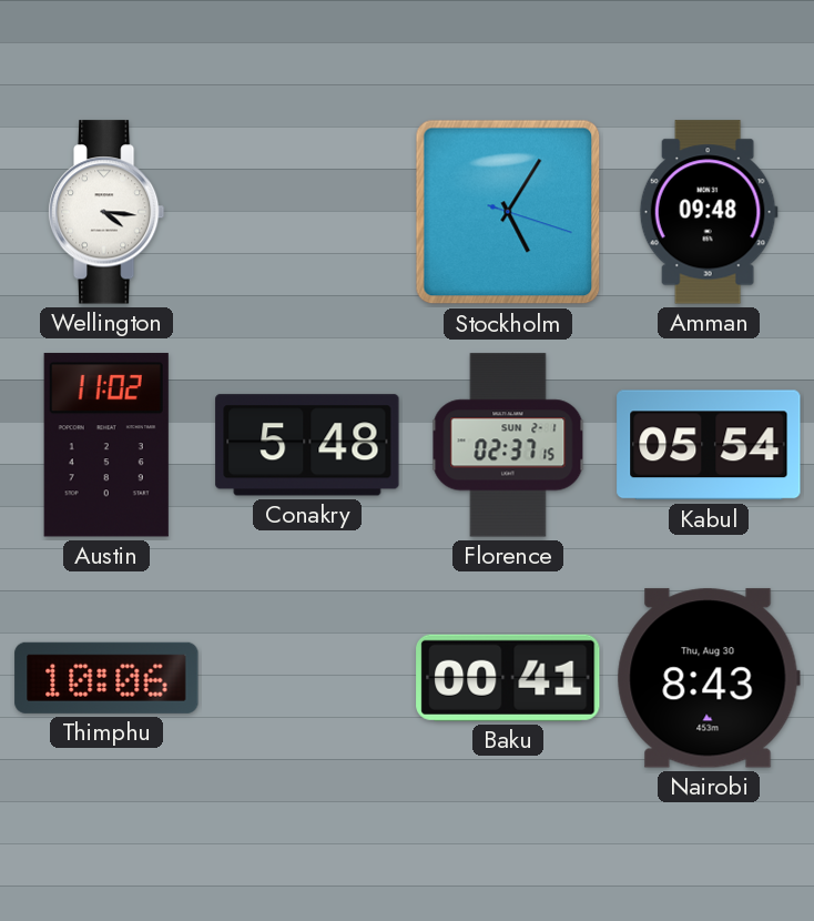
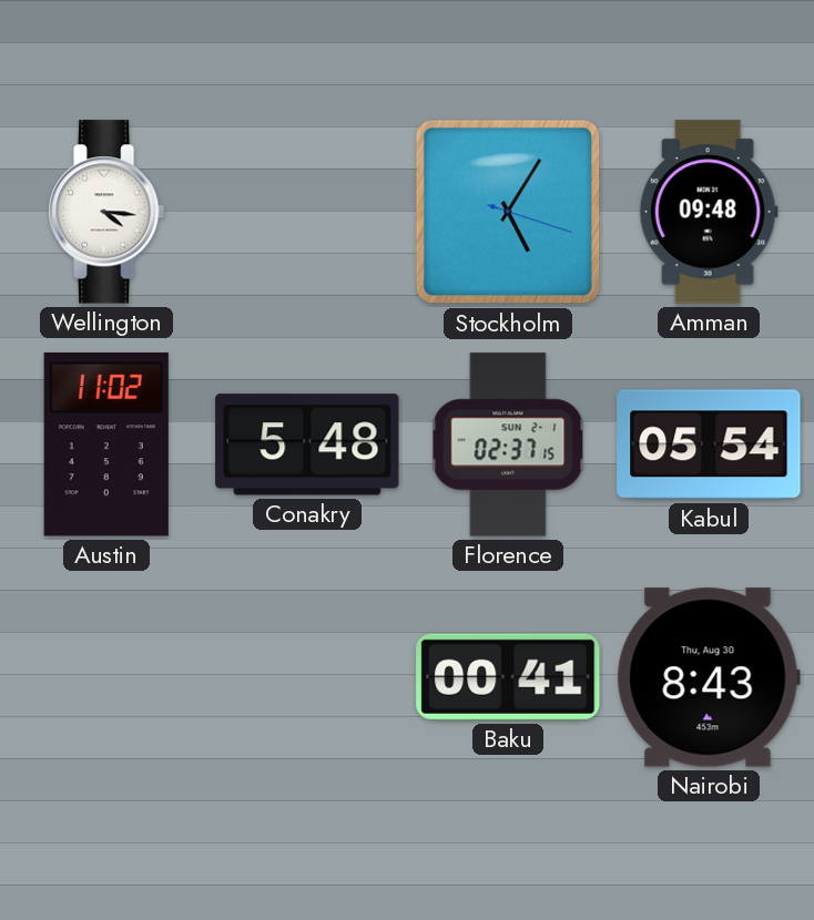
Thimphu: 10:06 -> none (106, 678)
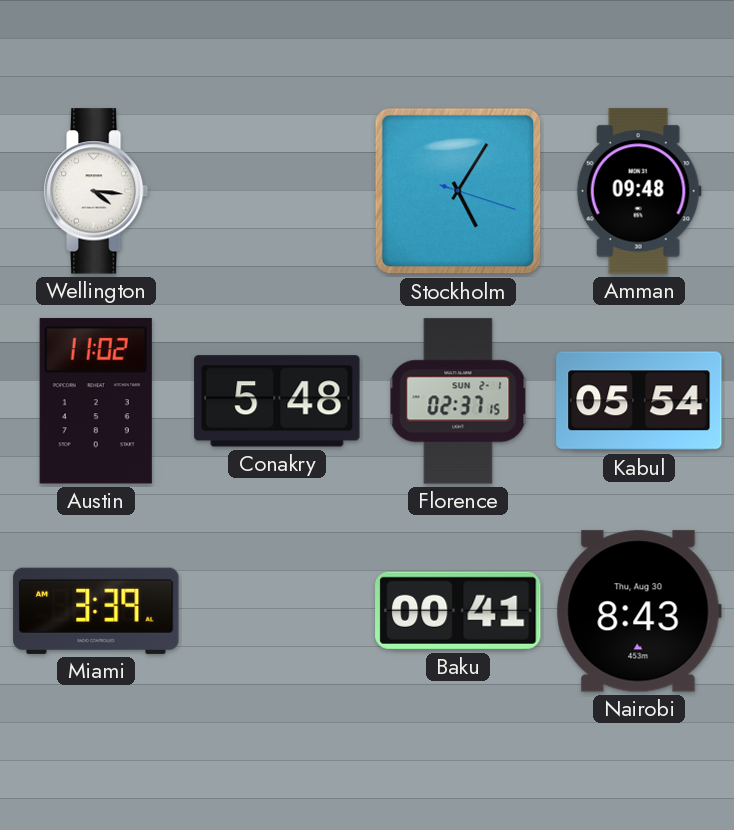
Miami: none -> 3:39 (96, 611)
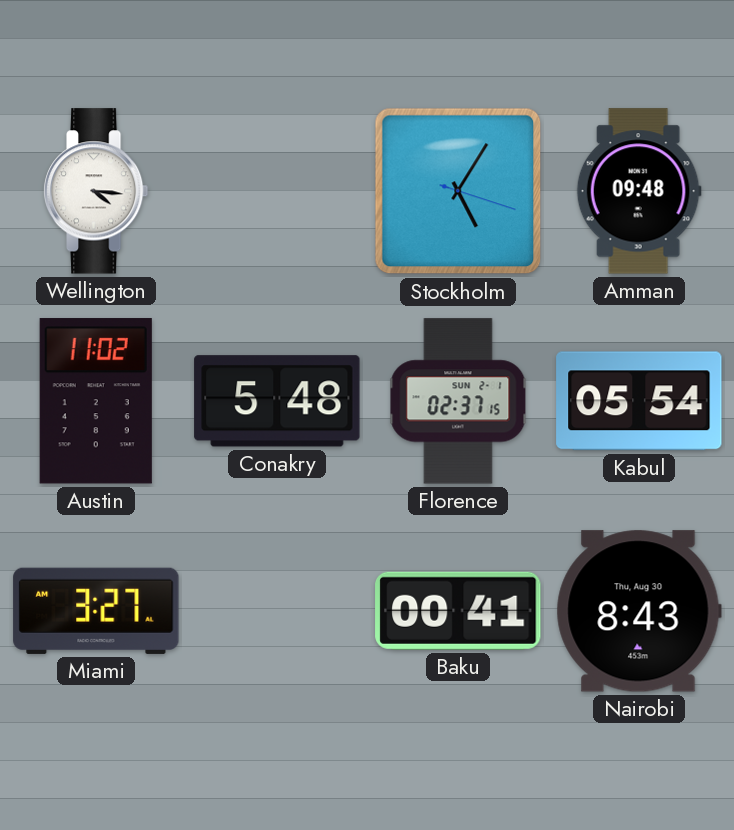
Miami: 3:39 -> 3:27 (96, 611)
